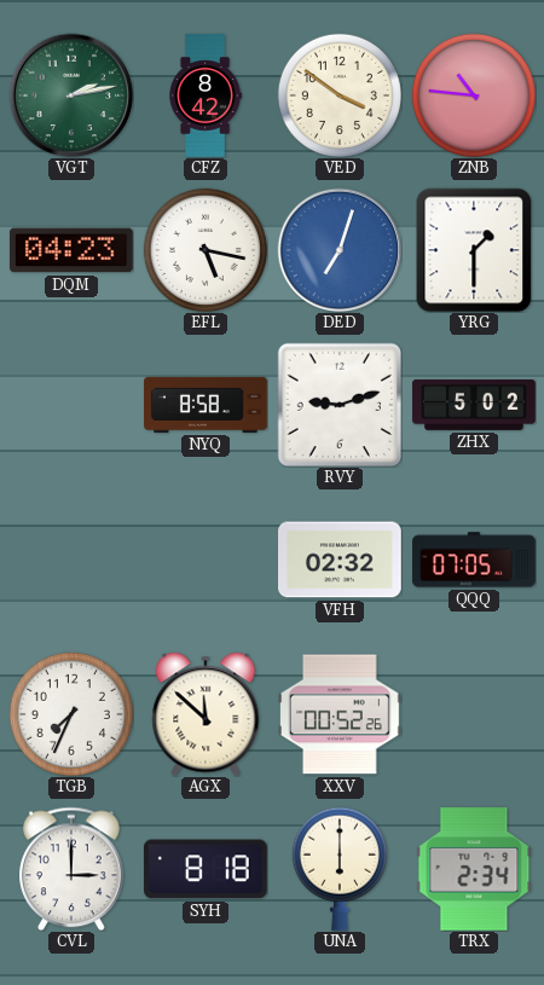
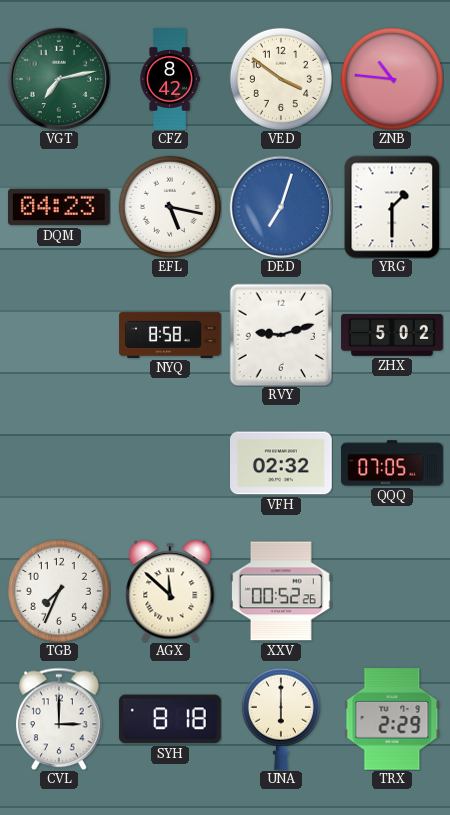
VGT: 2:13 -> 7:13 (59, 79)
TRX: 2:34 -> 2:29 (392, 720)
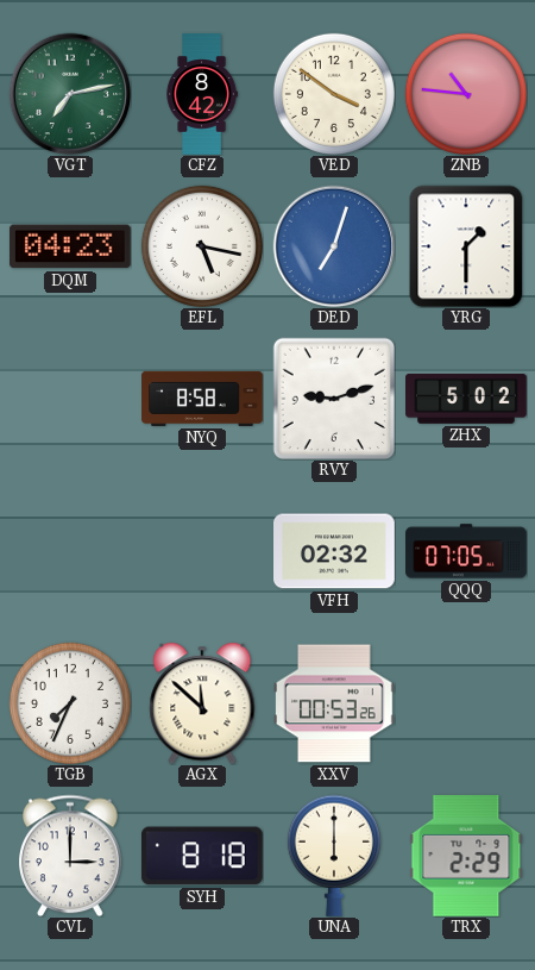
XXV: 00:52 -> 00:53 (335, 703)
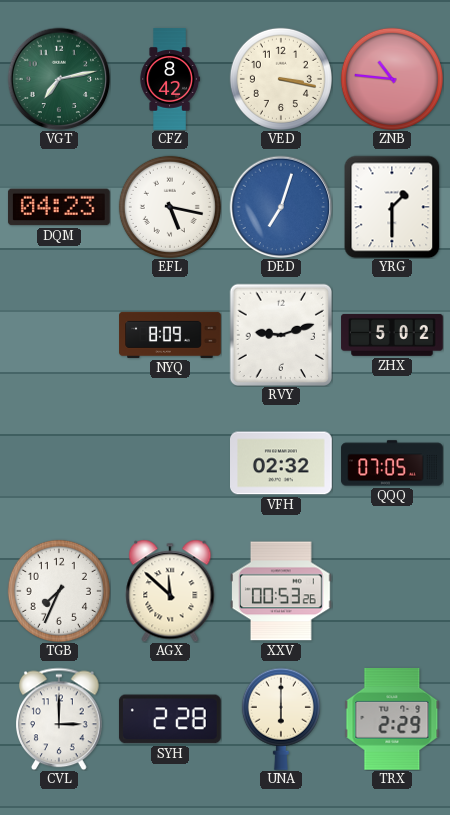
VED: 3:51 -> 3:17 (281, 79)
NYQ: 8:58 -> 8:09 (170, 335)
SYH: 8:18 -> 2:28 (170, 719)
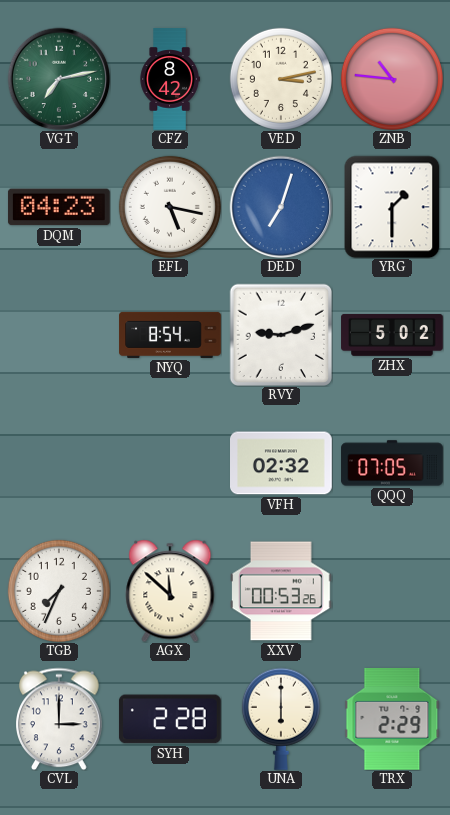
VED: 3:17 -> 3:13 (281, 79)
NYQ: 8:09 -> 8:54 (170, 335)
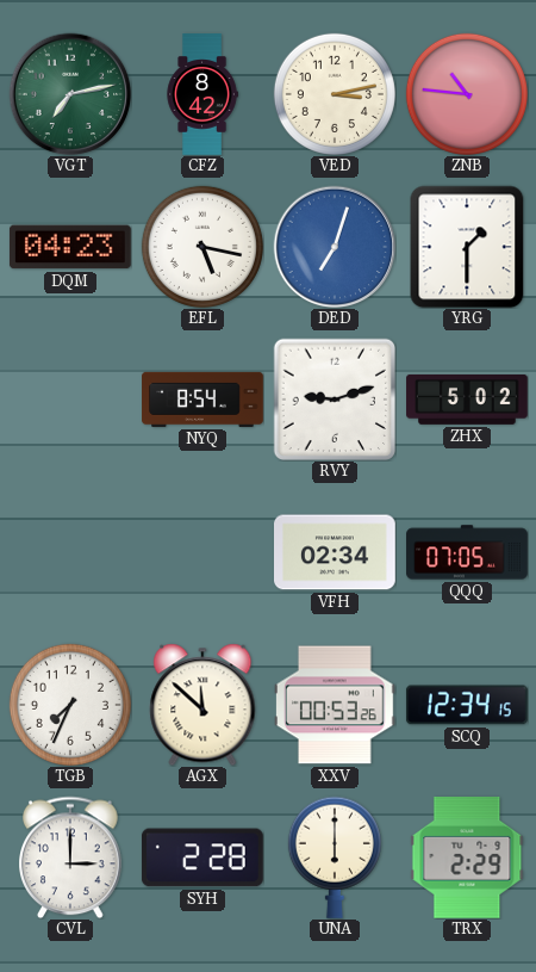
VFH: 02:32 -> 02:34 (336, 552)
SCQ: none -> 12:34 (467, 705)
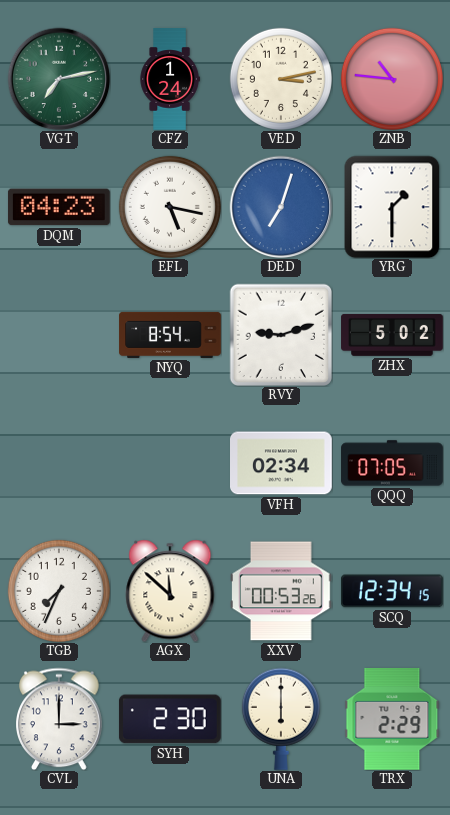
CFZ: 8:42 -> 1:24 (170, 79)
SYH: 2:28 -> 2:30 (170, 719)
